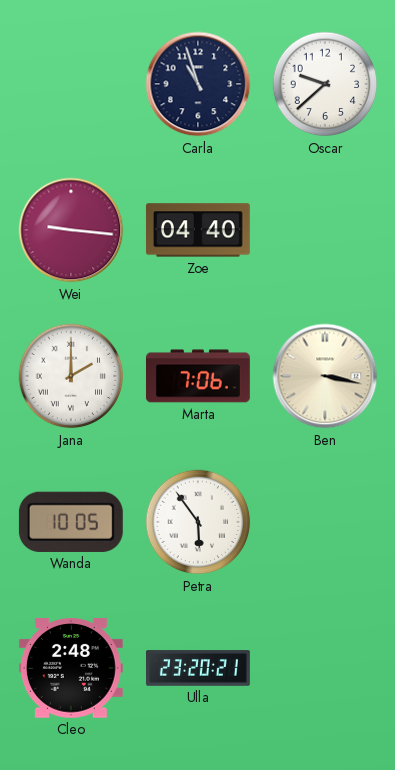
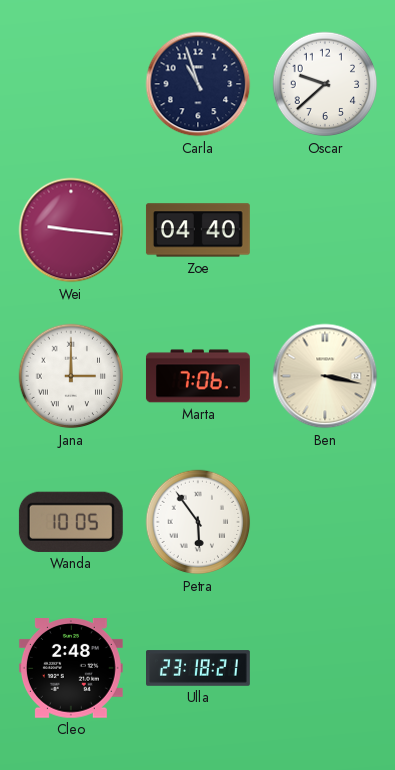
Jana: 2:00 -> 3:00 (71, 376)
Ulla: 23:20 -> 23:18 (199, 668)
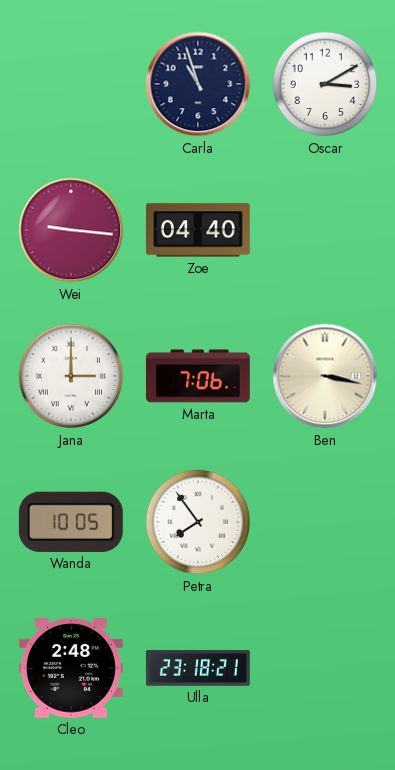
Oscar: 9:38 -> 3:10 (325, 84)
Petra: 5:54 -> 7:54 (198, 522)
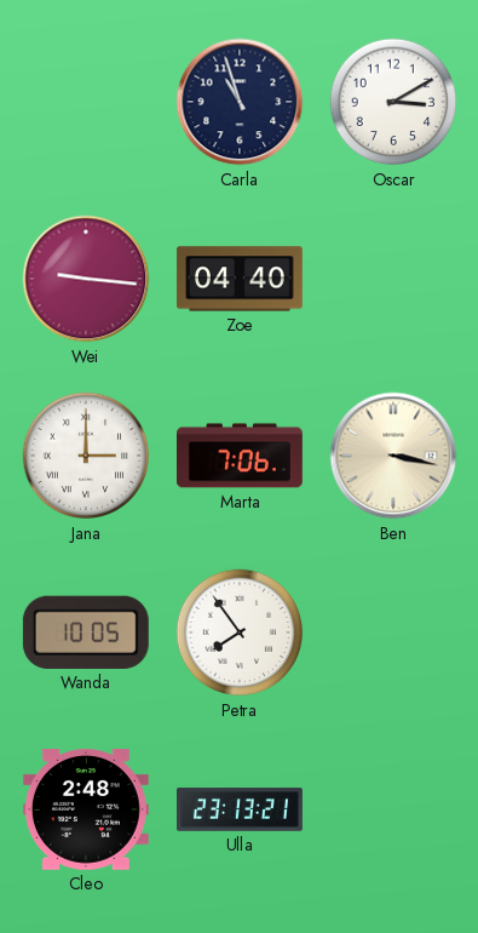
Ulla: 23:18 -> 23:13 (241, 809)
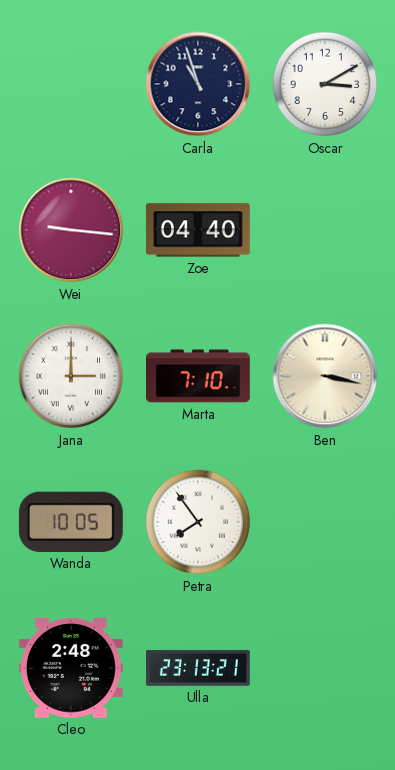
Marta: 7:06 -> 7:10 (198, 376)
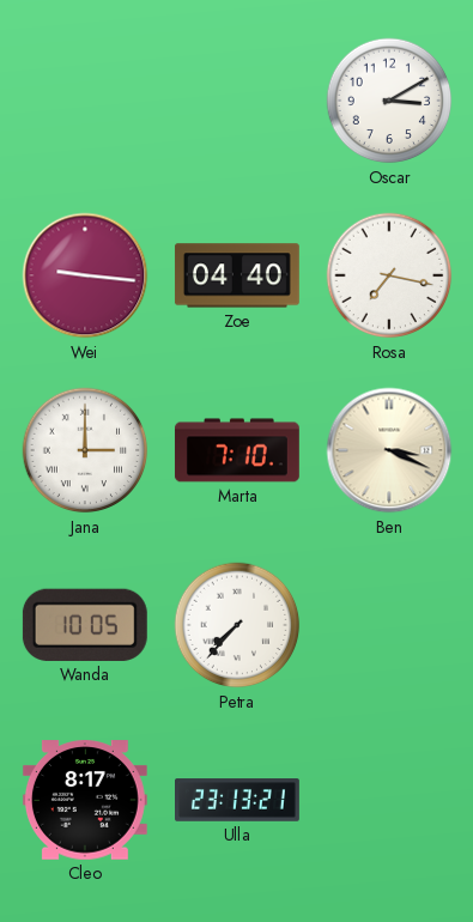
Carla: 10:57 -> none (198, 84)
Rosa: none -> 7:17 (389, 275)
Ben: 3:17 -> 3:19 (389, 450)
Petra: 7:54 -> 7:37 (237, 625)
Cleo: 2:48 -> 8:17 (85, 800)
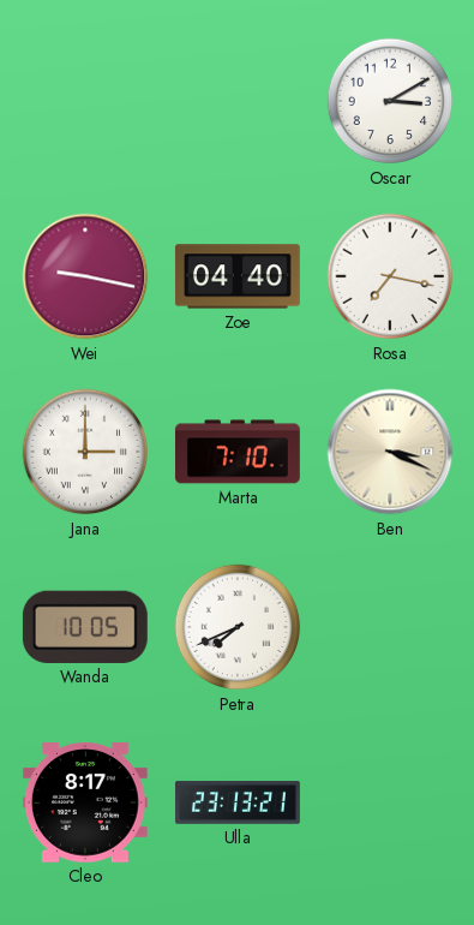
Wei: 9:16 -> 9:17 (85, 276)
Petra: 7:37 -> 7:41 (238, 627)
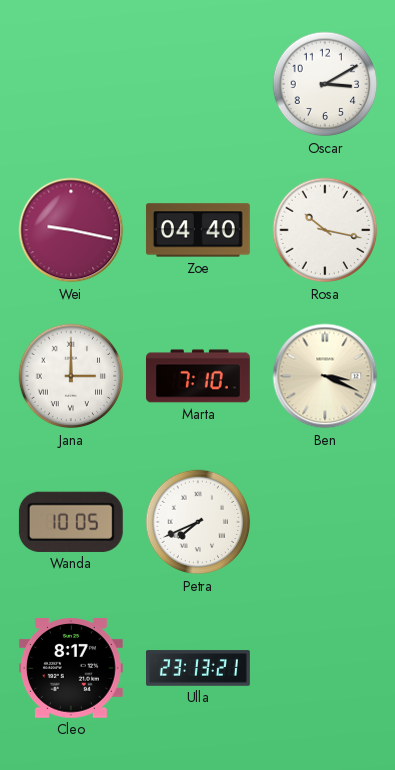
Rosa: 7:17 -> 10:17 (325, 230)
